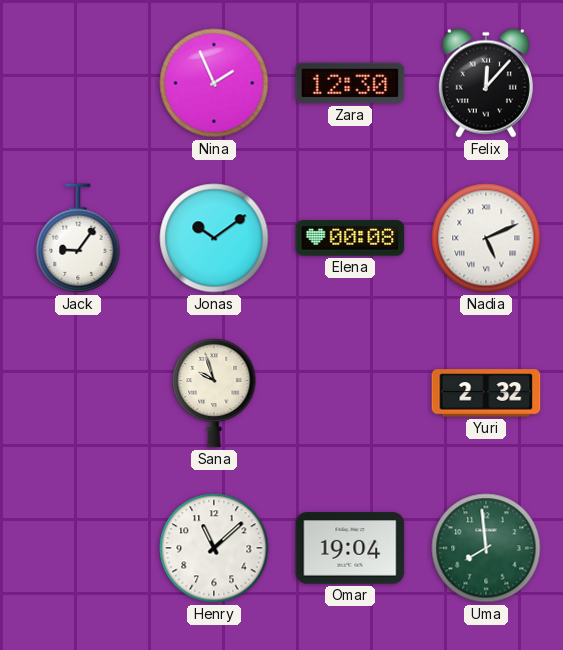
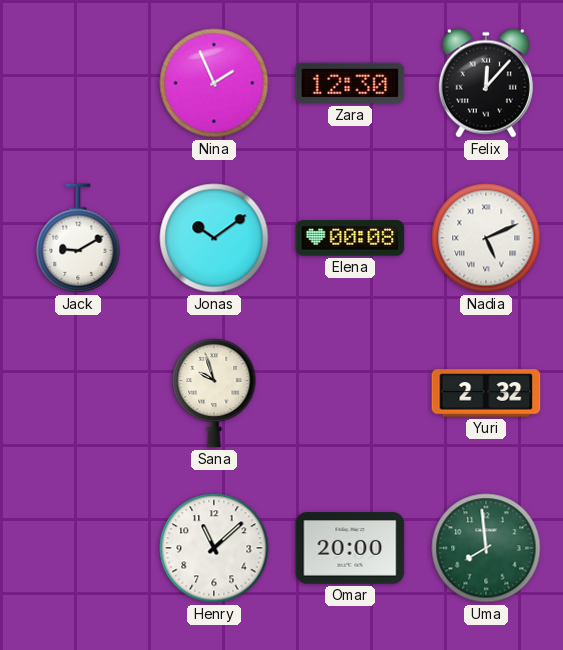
Jack: 9:06 -> 9:10 (78, 238)
Omar: 19:04 -> 20:00 (350, 548)
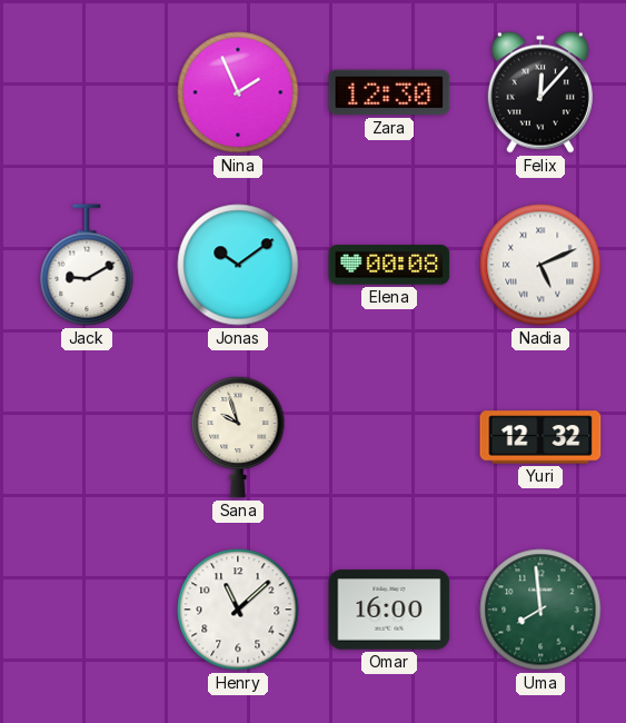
Yuri: 2:32 -> 12:32 (540, 437)
Omar: 20:00 -> 16:00 (389, 610)
